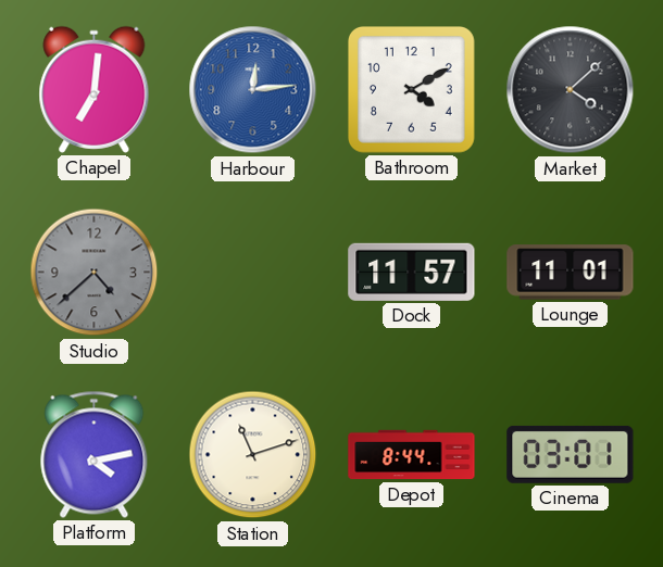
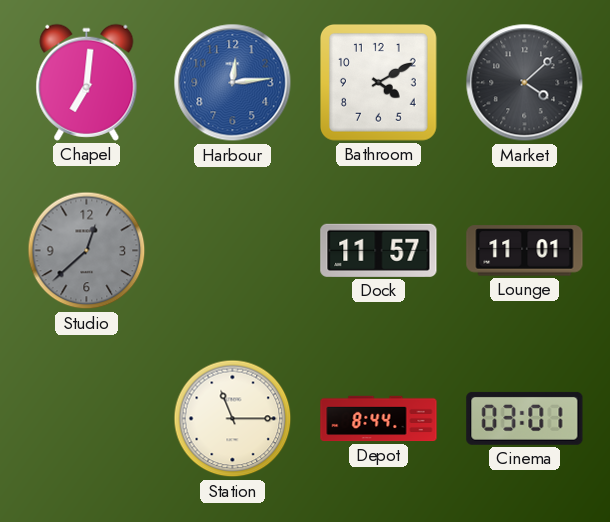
Studio: 4:38 -> 12:38 (87, 251)
Platform: 4:13 -> none (95, 454)
Station: 11:12 -> 11:15 (233, 419)
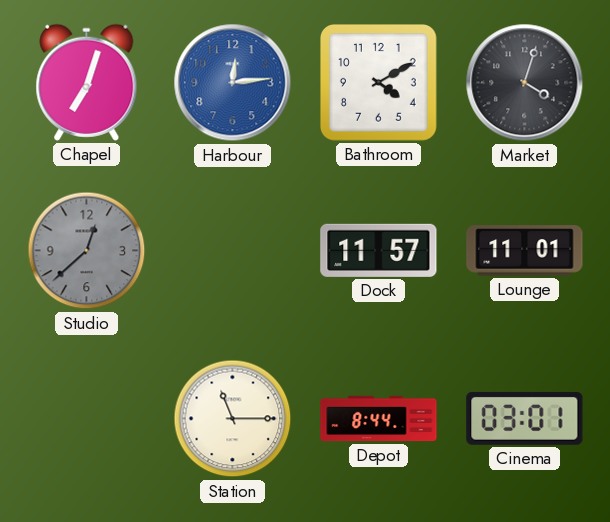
Chapel: 7:01 -> 7:03 (87, 82)
Market: 4:08 -> 4:03 (525, 83)
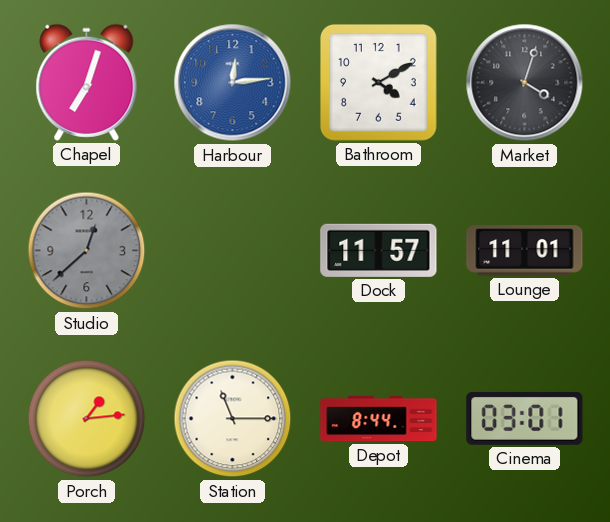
Porch: none -> 1:14 (87, 419)
